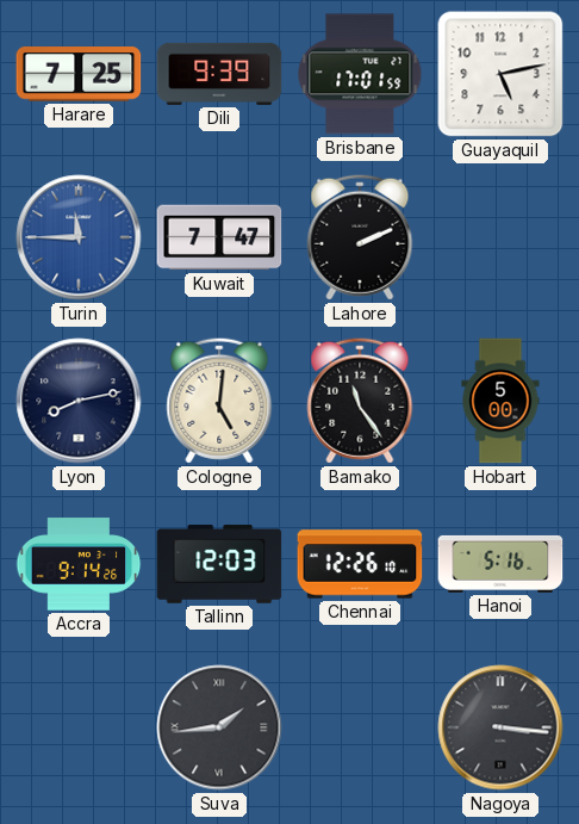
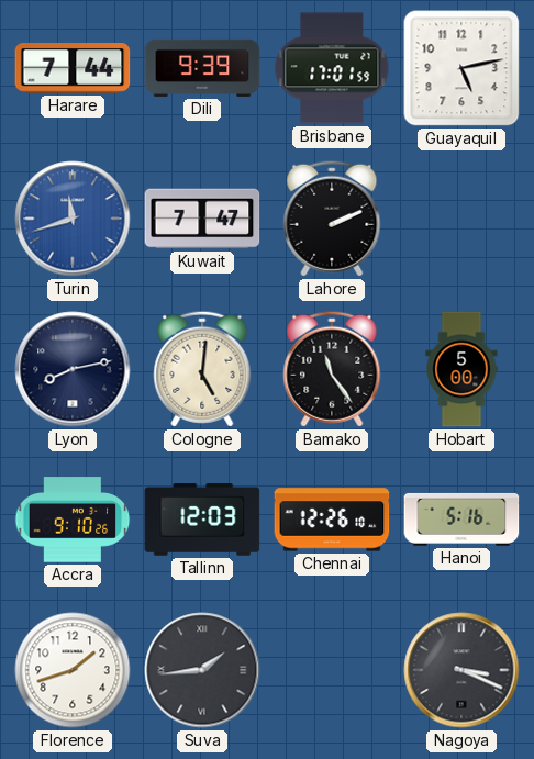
Harare: 7:25 -> 7:44 (73, 69)
Turin: 11:45 -> 11:42 (73, 219)
Accra: 9:14 -> 9:10 (73, 520)
Florence: none -> 1:42 (73, 670)
Nagoya: 3:16 -> 3:19 (461, 670)
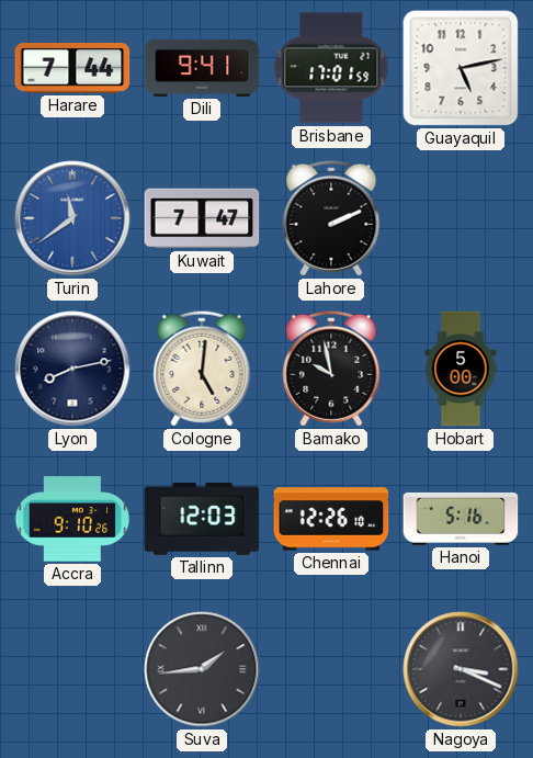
Dili: 9:39 -> 9:41 (202, 68)
Turin: 11:42 -> 11:39 (72, 218)
Bamako: 11:24 -> 9:58 (331, 369)
Florence: 1:42 -> none (73, 670)
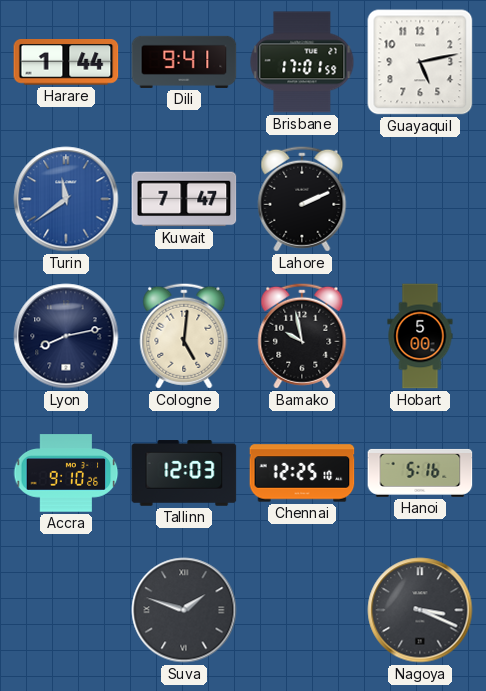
Harare: 7:44 -> 1:44 (66, 63)
Chennai: 12:26 -> 12:25 (302, 473)
Suva: 1:44 -> 1:48 (184, 610)
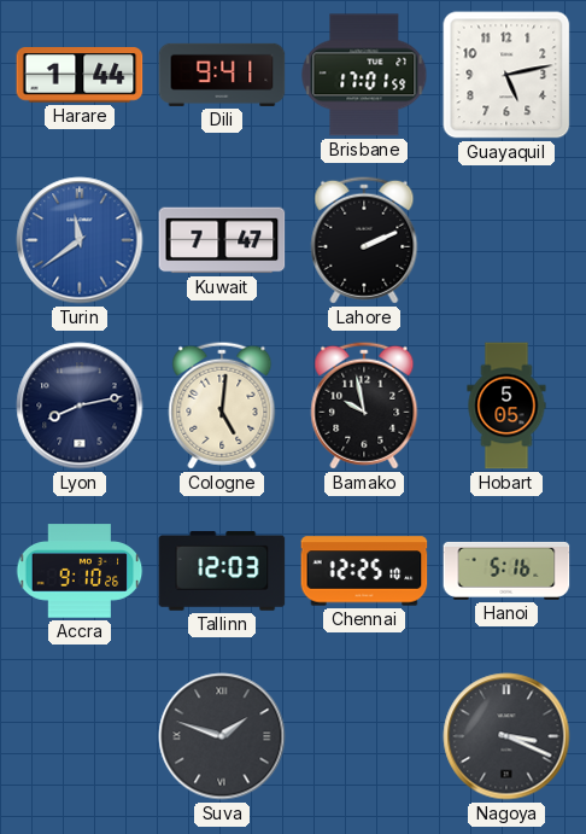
Hobart: 5:00 -> 5:05 (506, 406)
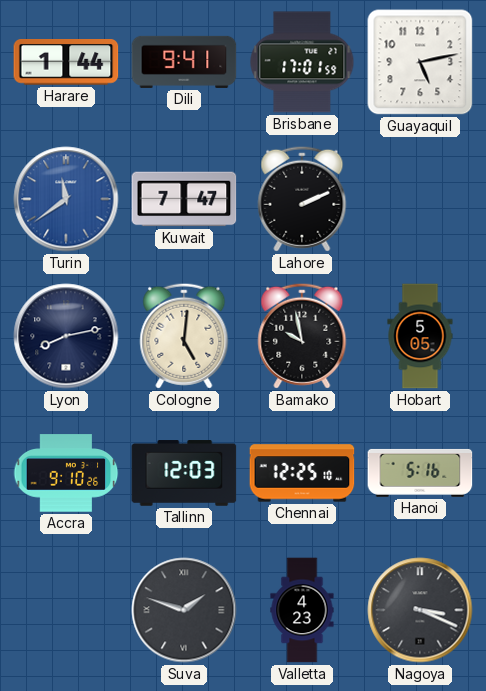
Valletta: none -> 4:23 (302, 610)
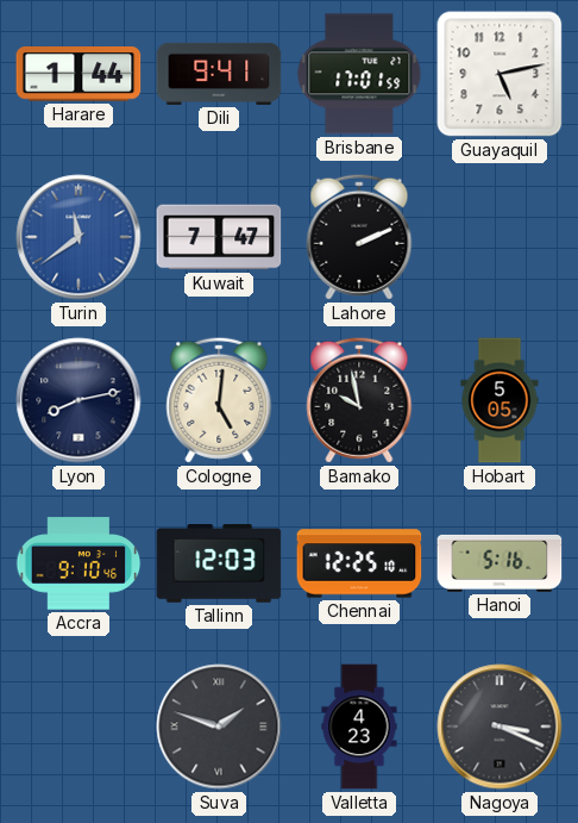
Accra: 9:10:26 -> 9:10:46 (78, 563)
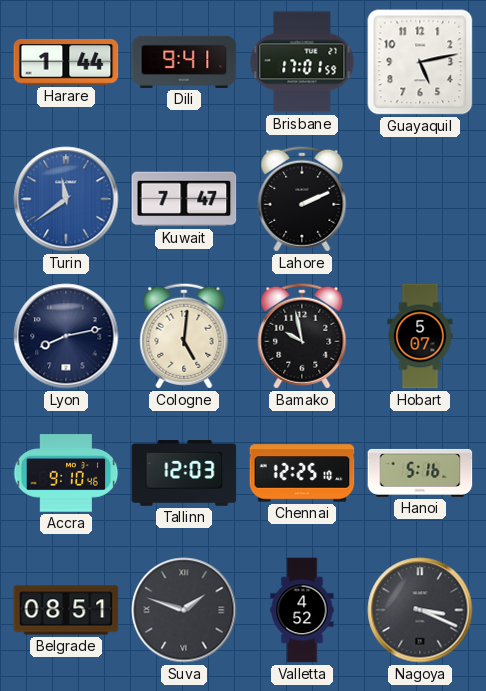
Hobart: 5:05 -> 5:07 (420, 336)
Belgrade: none -> 08:51 (66, 610)
Valletta: 4:23 -> 4:52 (302, 610)
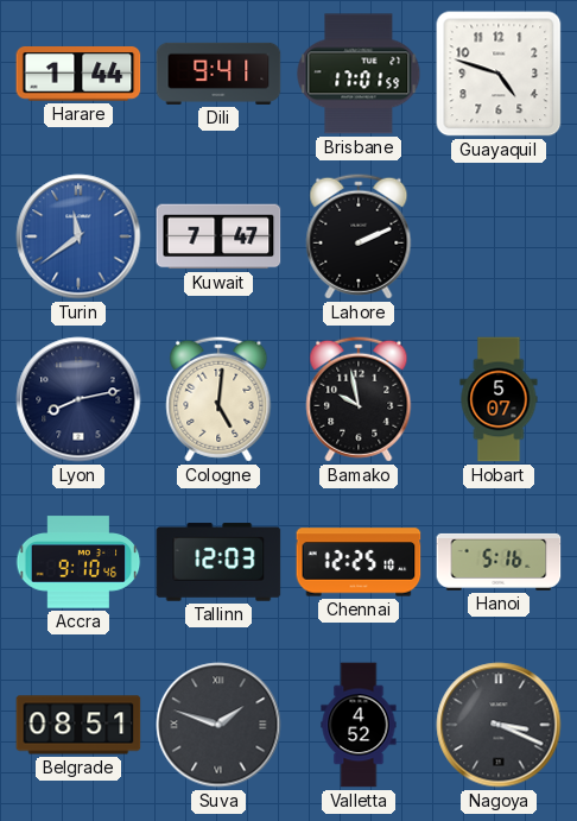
Guayaquil: 5:13 -> 4:48 (499, 74)
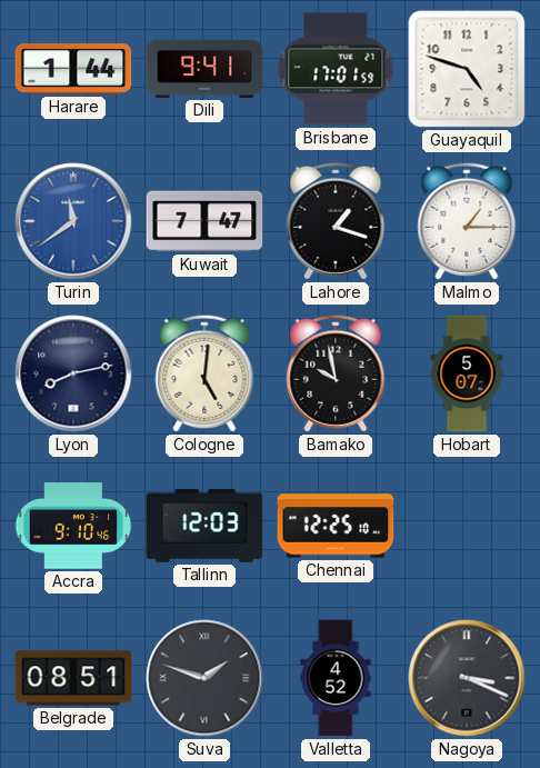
Lahore: 2:11 -> 1:18 (336, 221)
Malmo: none -> 1:15 (467, 221)
Hanoi: 5:16 -> none (499, 562)
